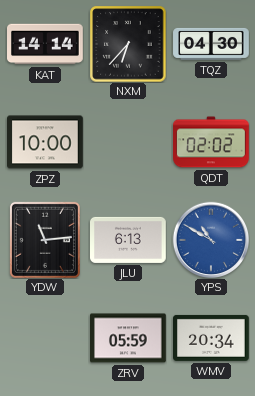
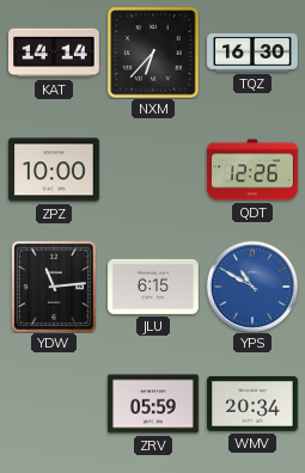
TQZ: 04:30 -> 16:30 (252, 53)
QDT: 02:02 -> 12:26 (252, 170)
JLU: 6:13 -> 6:15 (154, 287)
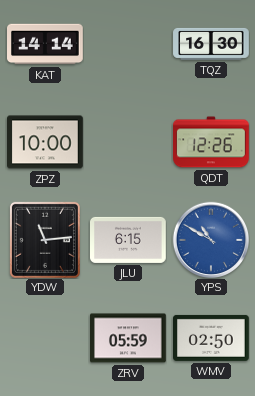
NXM: 6:37 -> none (153, 53)
WMV: 20:34 -> 02:50 (212, 338)
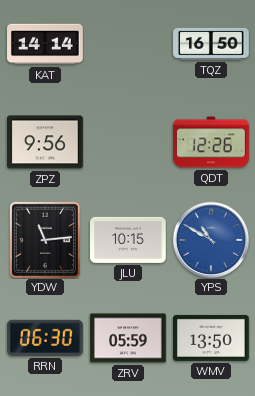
TQZ: 16:30 -> 16:50 (211, 44)
ZPZ: 10:00 -> 9:56 (46, 142)
JLU: 6:15 -> 10:15 (129, 240)
RRN: none -> 06:30 (45, 338)
WMV: 02:50 -> 13:50 (212, 338)
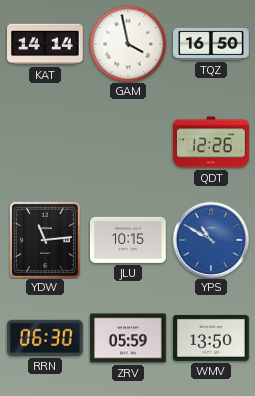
GAM: none -> 3:58 (128, 44)
ZPZ: 9:56 -> none (46, 142)
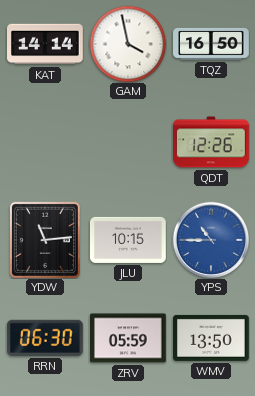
YPS: 10:50 -> 10:45 (211, 240)
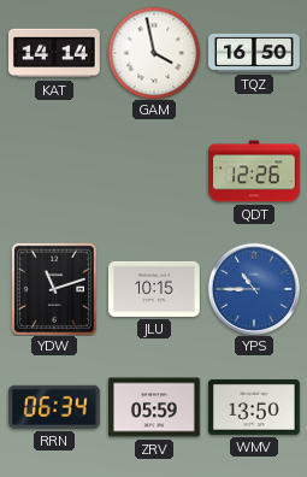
YDW: 11:14 -> 11:12 (54, 289)
RRN: 06:30 -> 06:34 (54, 407)
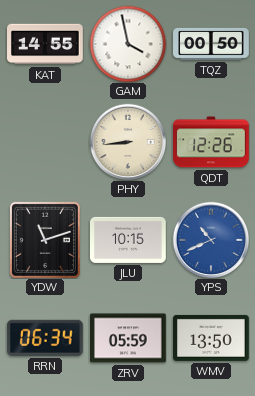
KAT: 14:14 -> 14:55 (46, 44)
TQZ: 16:50 -> 00:50 (211, 44)
PHY: none -> 8:44 (128, 142)
YPS: 10:45 -> 10:41 (211, 240)
